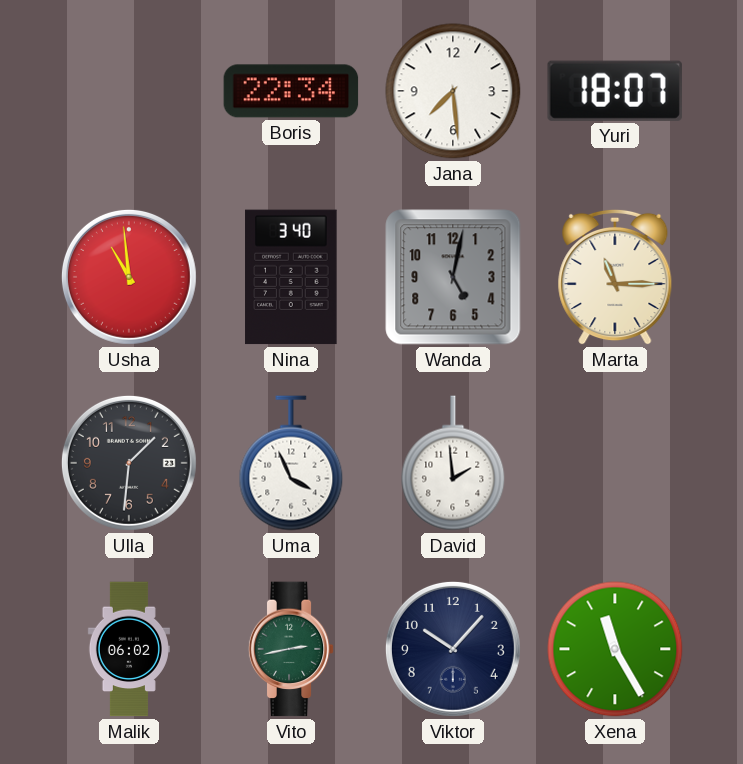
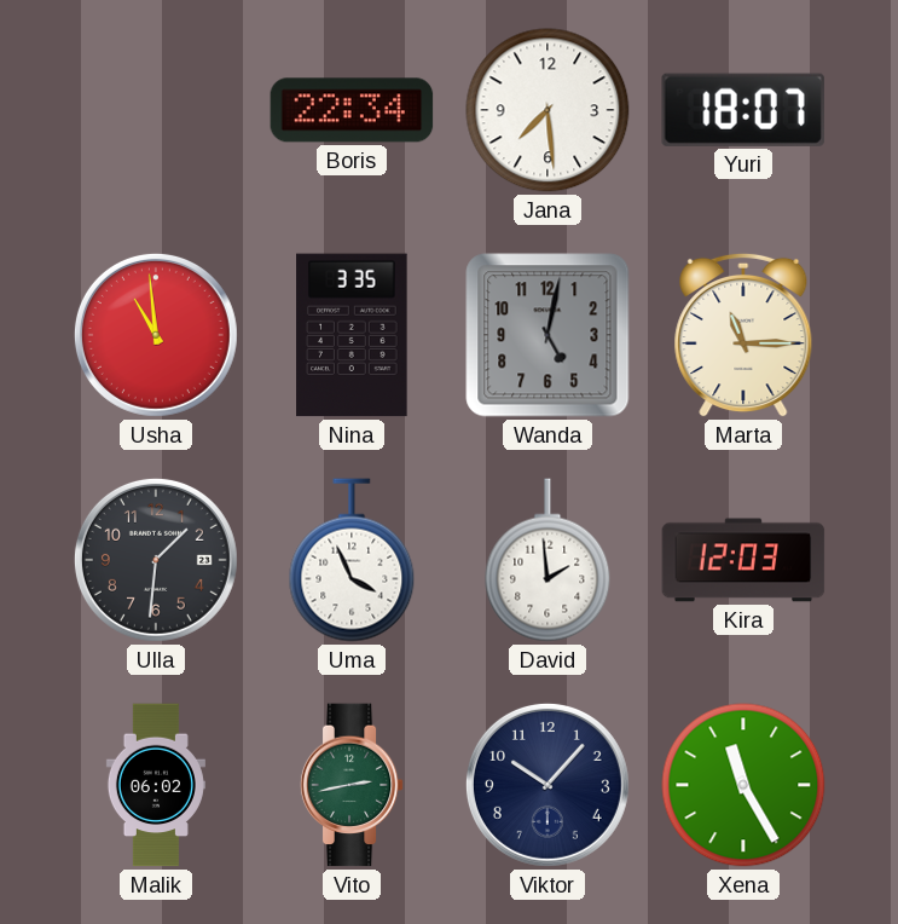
Nina: 3:40 -> 3:35 (352, 335)
Kira: none -> 12:03 (743, 560)
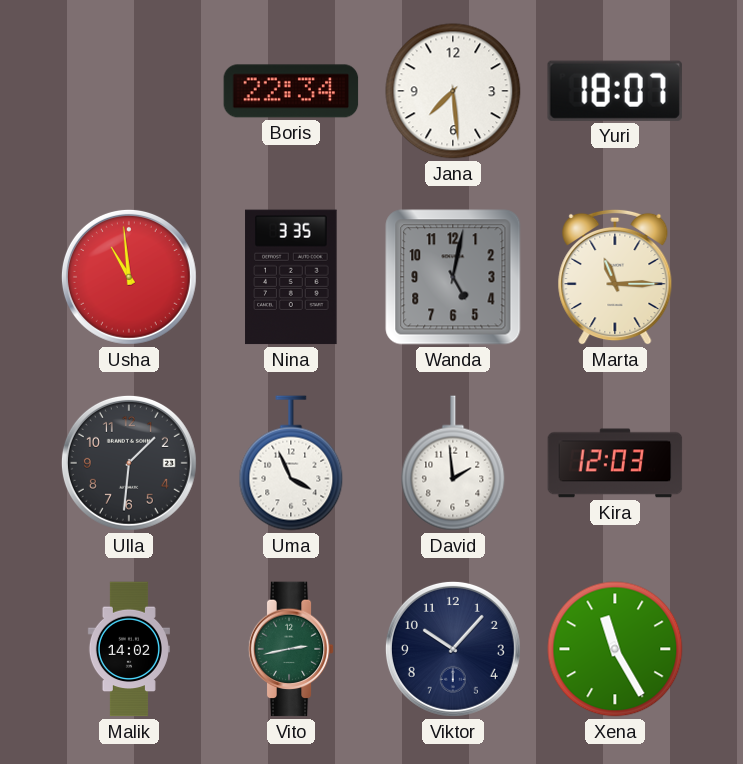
Malik: 06:02 -> 14:02 (129, 649)
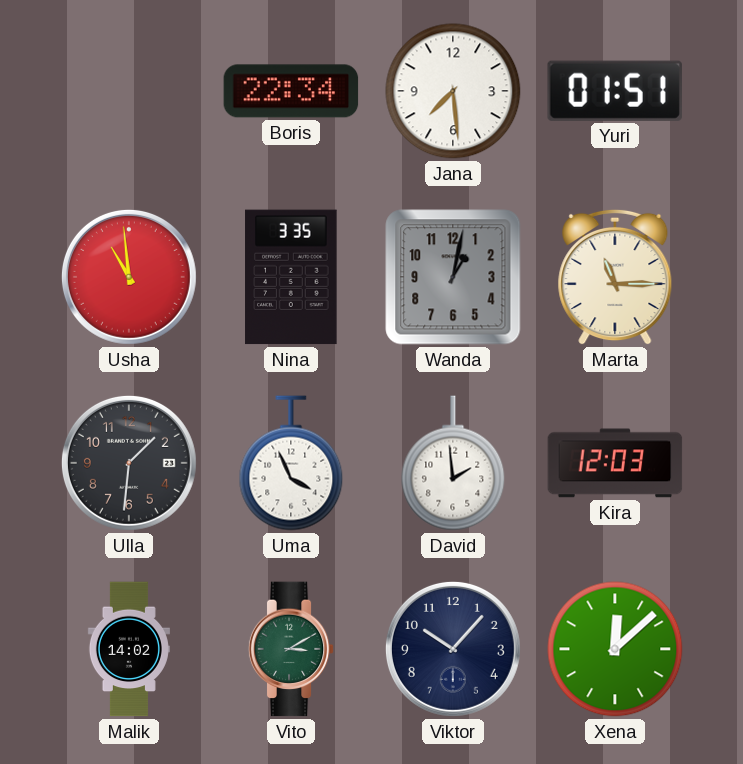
Yuri: 18:07 -> 01:51 (615, 91)
Wanda: 5:02 -> 1:02 (453, 277)
Vito: 2:43 -> 3:10 (291, 649)
Xena: 11:25 -> 12:08 (615, 649)
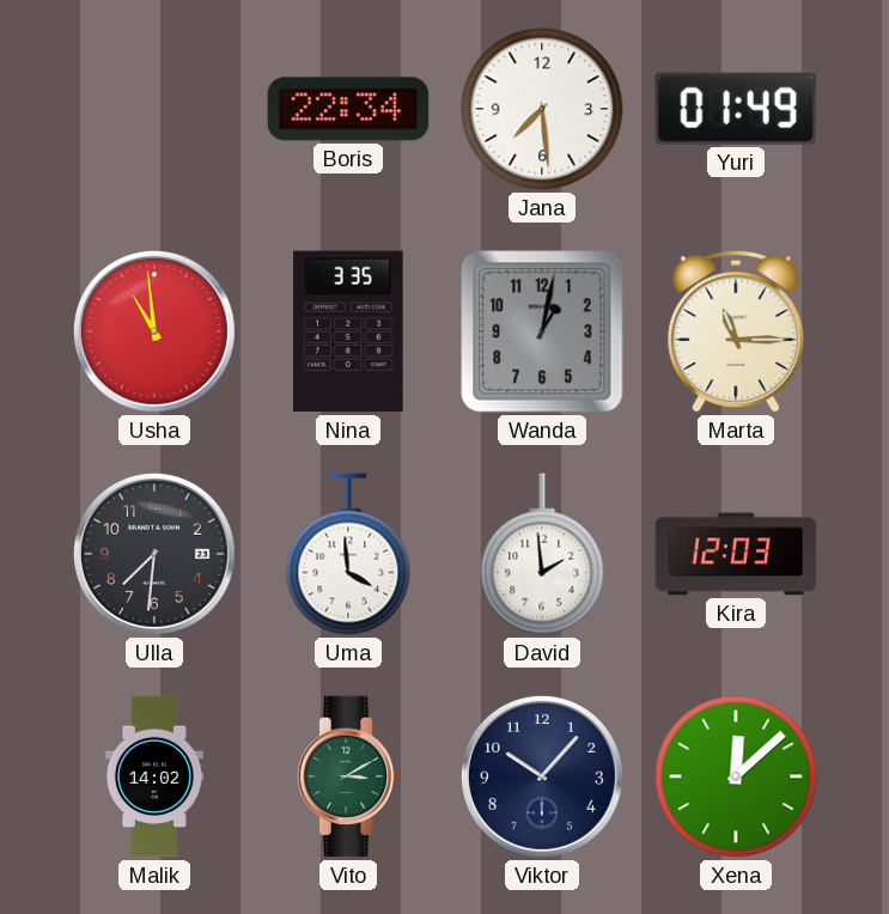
Yuri: 01:51 -> 01:49 (736, 109)
Ulla: 1:31 -> 7:31 (154, 554)
Uma: 3:56 -> 3:59 (348, 554)
